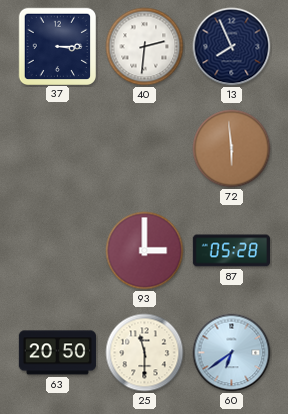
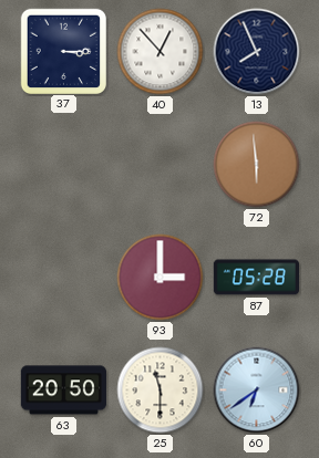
40: 2:31 -> 12:53 (161, 52)
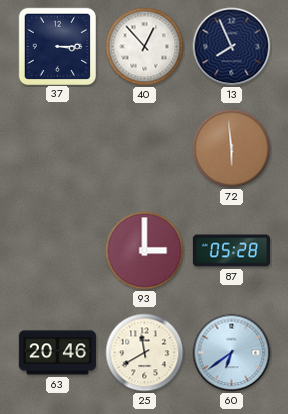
63: 20:50 -> 20:46 (57, 353)
25: 11:30 -> 11:40 (145, 353)
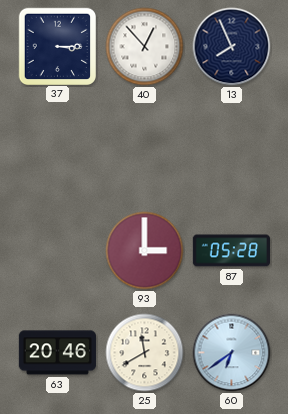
72: 5:59 -> none (232, 149)
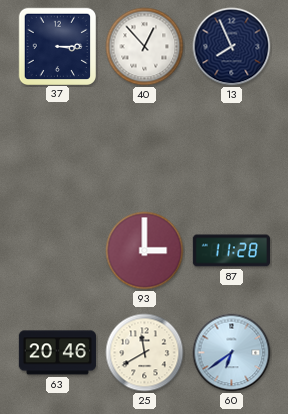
87: 05:28 -> 11:28 (231, 251)
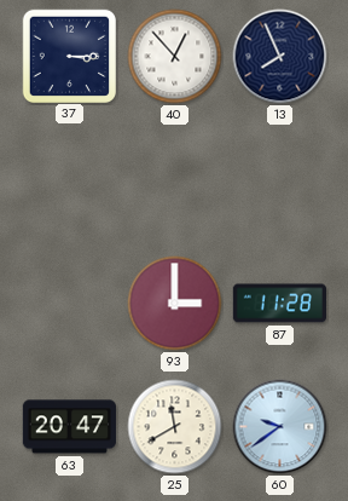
63: 20:46 -> 20:47 (69, 427)
60: 6:39 -> 9:39 (280, 427)
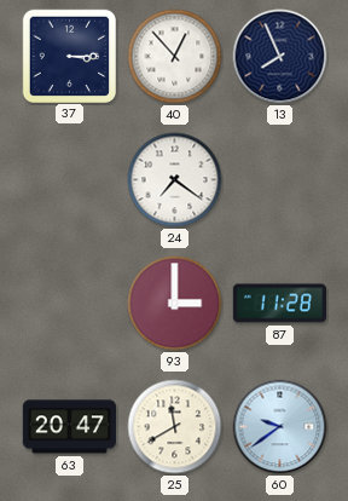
24: none -> 7:21 (175, 180)
